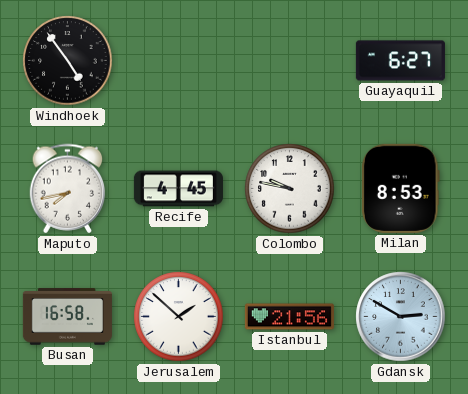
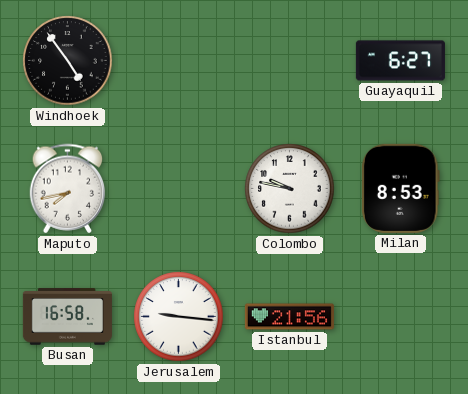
Recife: 4:45 -> none (178, 189)
Jerusalem: 1:52 -> 9:16 (179, 317)
Gdansk: 2:50 -> none (401, 317)
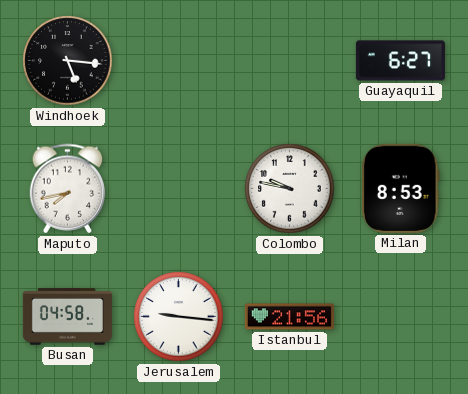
Windhoek: 4:54 -> 5:16 (68, 61)
Busan: 16:58 -> 04:58 (67, 317)
